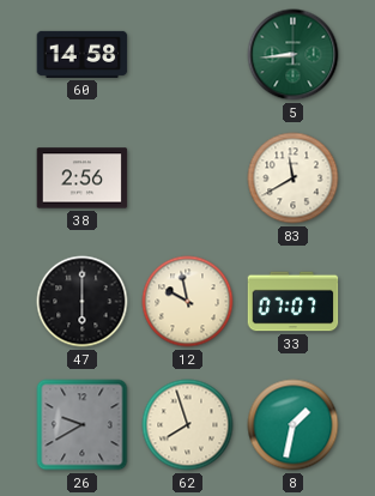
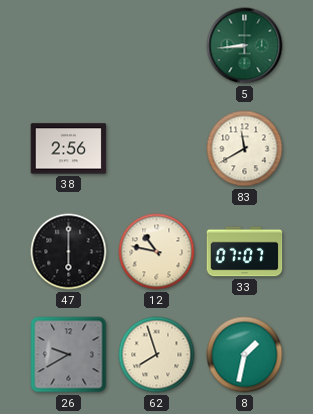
60: 14:58 -> none (83, 54)
12: 9:58 -> 10:47 (157, 252)
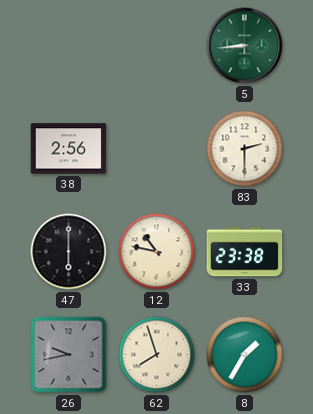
83: 11:40 -> 2:30 (245, 149)
33: 07:07 -> 23:38 (245, 252)
26: 9:40 -> 9:43 (69, 355)
8: 1:32 -> 1:35 (245, 355)
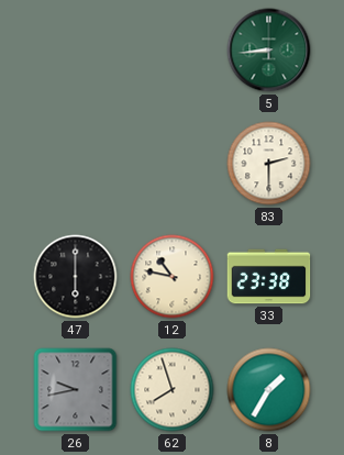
38: 2:56 -> none (69, 149)
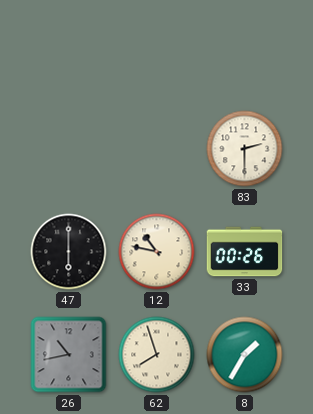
5: 8:44 -> none (269, 51)
33: 23:38 -> 00:26 (245, 252)
26: 9:43 -> 10:43 (69, 355)
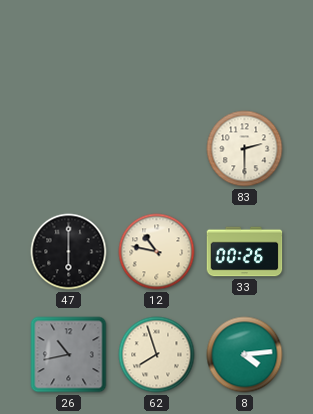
8: 1:35 -> 4:14 (245, 355)
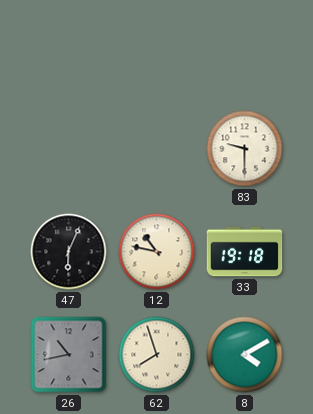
83: 2:30 -> 9:30 (245, 149)
47: 6:00 -> 6:04 (69, 252)
33: 00:26 -> 19:18 (245, 252)
8: 4:14 -> 4:10 (245, 355)
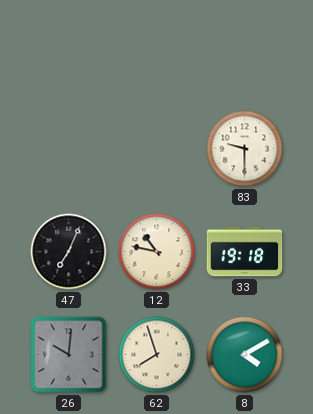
47: 6:04 -> 7:04 (69, 252)
26: 10:43 -> 10:01 (69, 355)
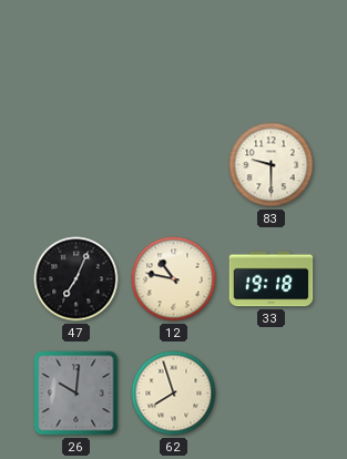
8: 4:10 -> none (245, 355)
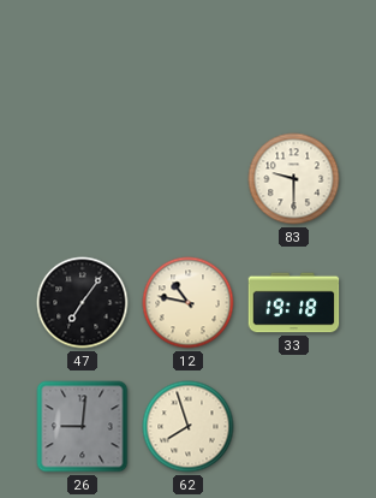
47: 7:04 -> 7:06 (83, 303)
26: 10:01 -> 9:01 (83, 427)
